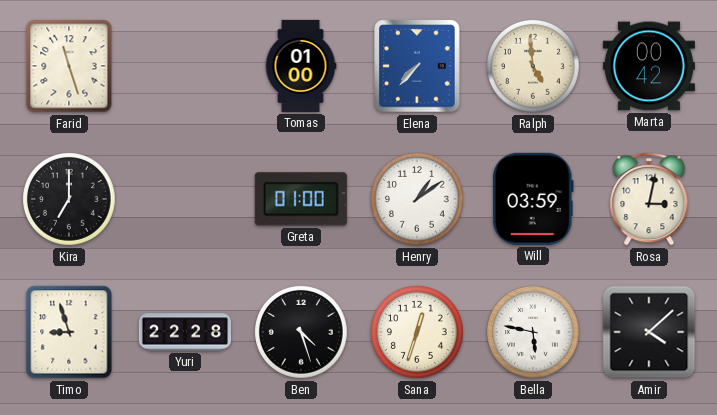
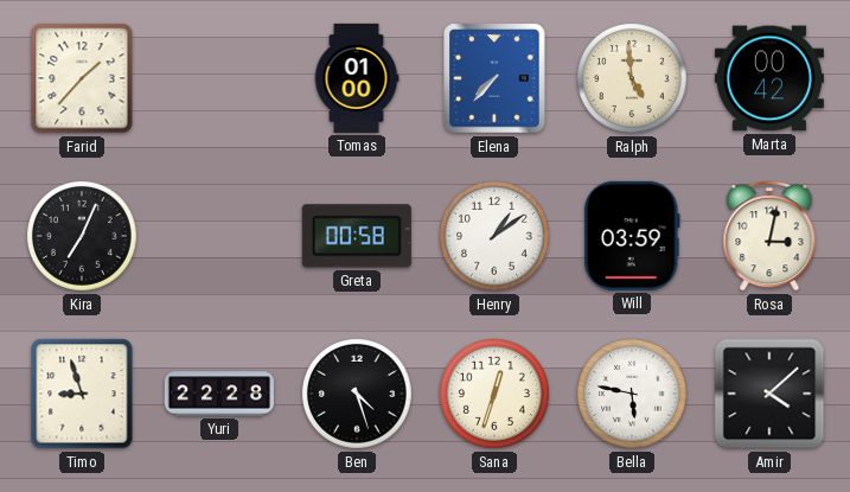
Farid: 11:27 -> 1:37 (82, 78)
Kira: 7:00 -> 7:04 (83, 237)
Greta: 01:00 -> 00:58 (357, 236)
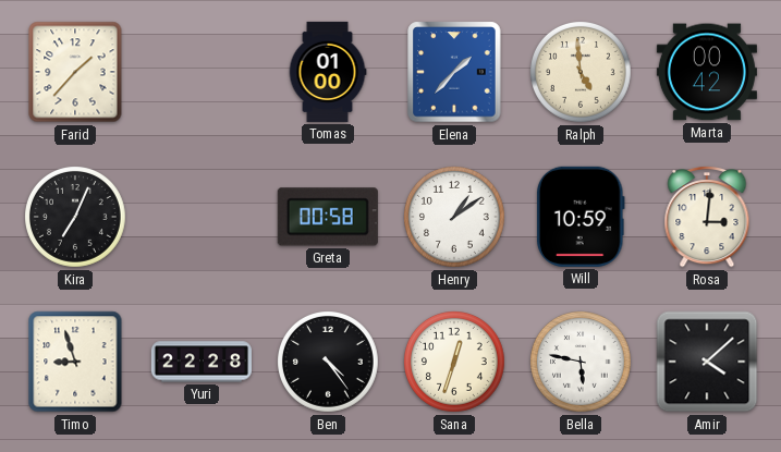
Elena: 7:37 -> 1:37 (454, 72)
Will: 03:59 -> 10:59 (581, 217)
Rosa: 3:02 -> 3:01 (707, 217)
Ben: 4:27 -> 4:24 (329, 363)
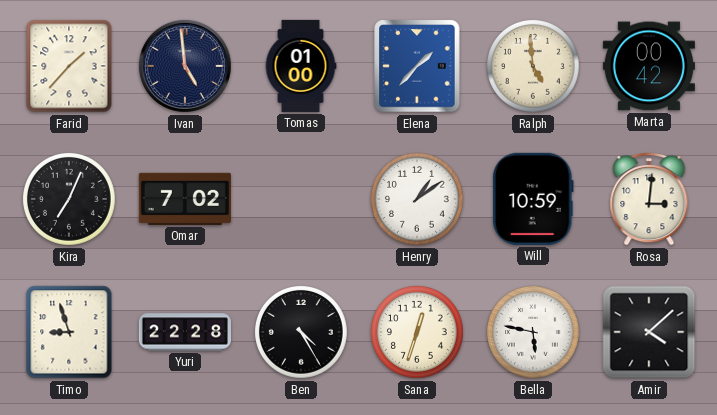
Ivan: none -> 4:59 (185, 66)
Omar: none -> 7:02 (185, 199)
Greta: 00:58 -> none (328, 217)
Ben: 4:24 -> 4:25 (302, 333)
